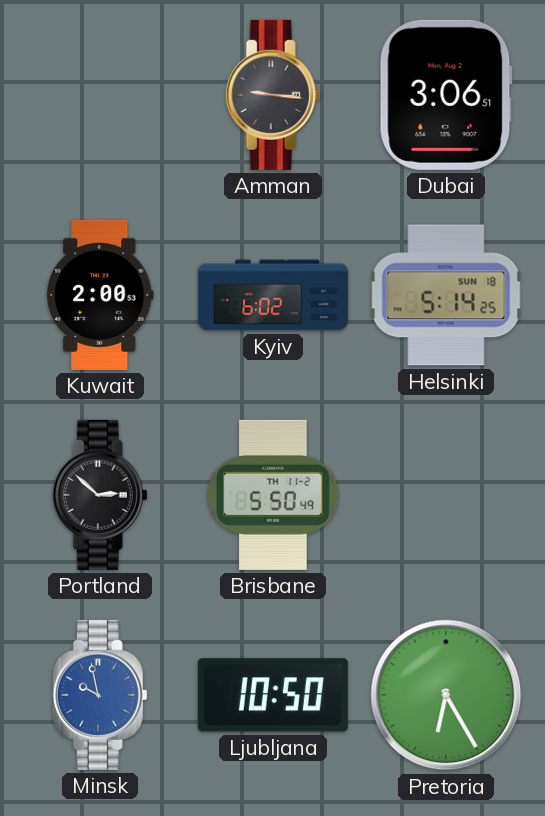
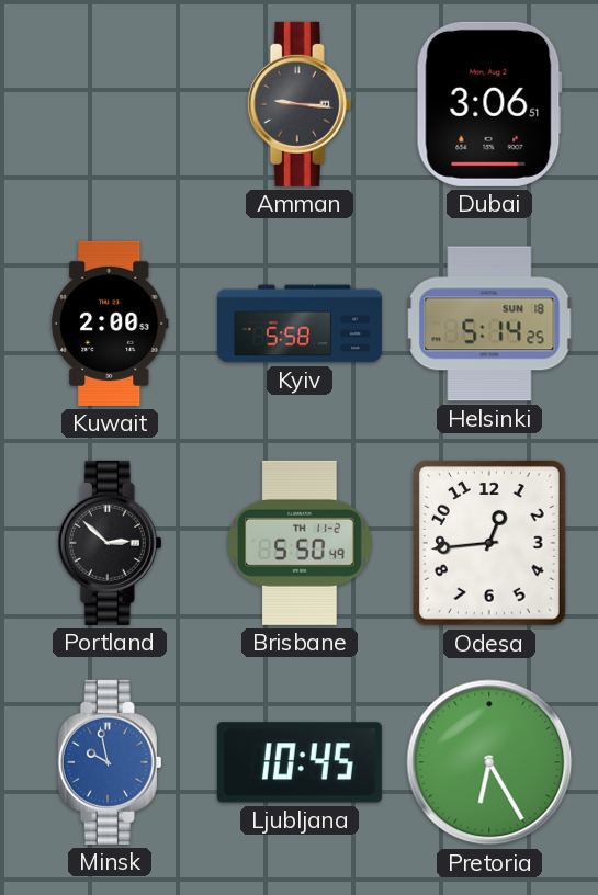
Kyiv: 6:02 -> 5:58 (300, 324)
Odesa: none -> 12:44 (490, 543)
Ljubljana: 10:50 -> 10:45 (300, 762)
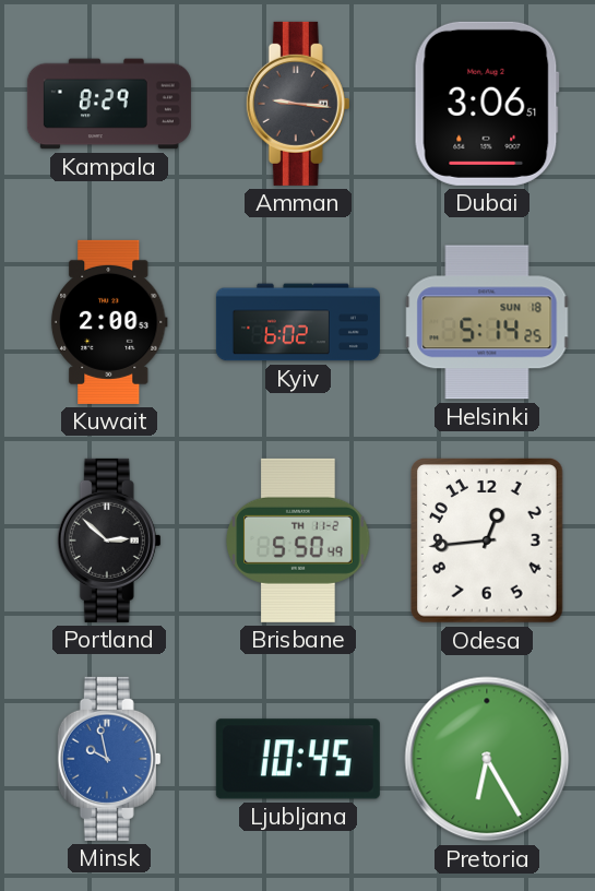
Kampala: none -> 8:29 (109, 104)
Kyiv: 5:58 -> 6:02 (298, 322)
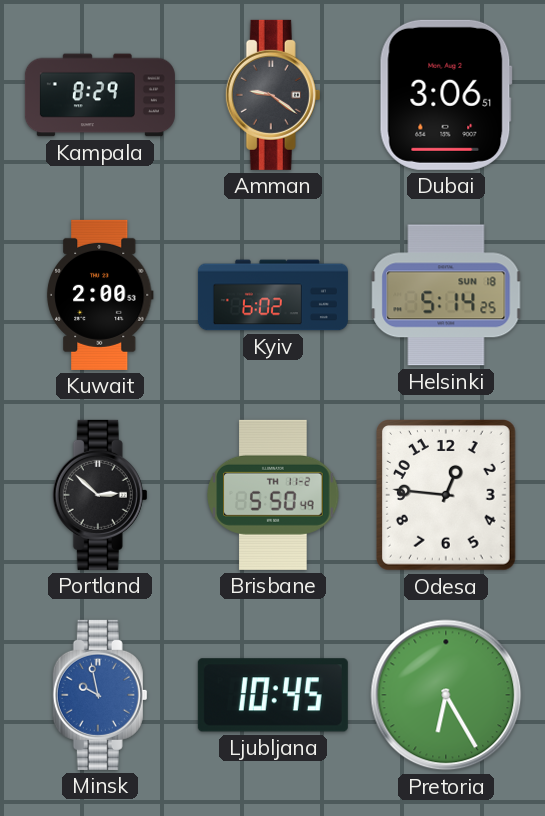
Amman: 9:16 -> 9:21 (273, 95)
Odesa: 12:44 -> 12:46 (447, 495)
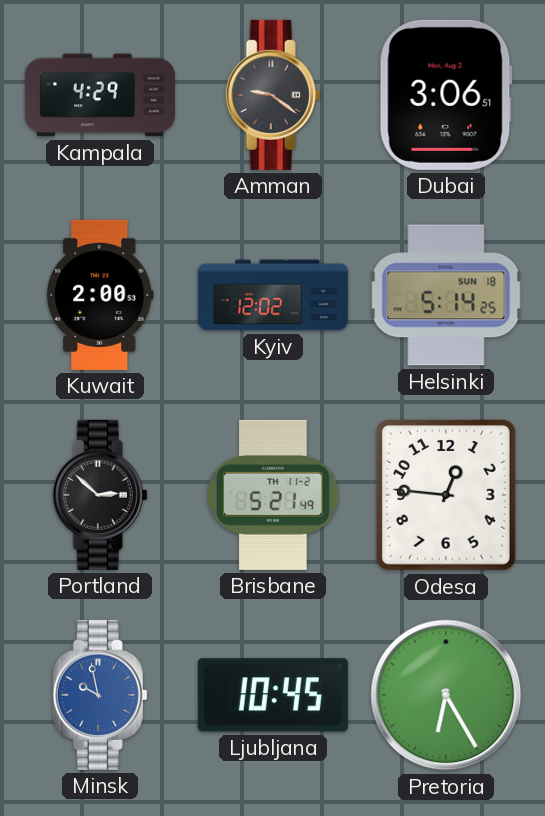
Kampala: 8:29 -> 4:29 (100, 95)
Kyiv: 6:02 -> 12:02 (273, 295)
Brisbane: 5:50 -> 5:21 (273, 495)
